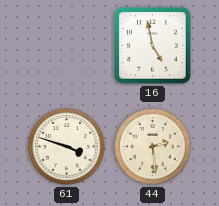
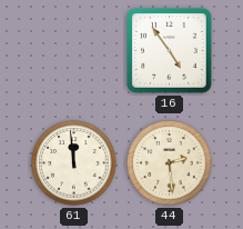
16: 4:58 -> 4:54 (170, 51)
61: 3:48 -> 11:59 (74, 163)
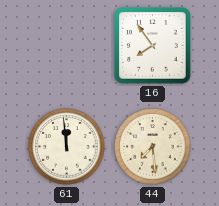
16: 4:54 -> 7:54 (153, 46)
44: 2:29 -> 7:29 (153, 147)
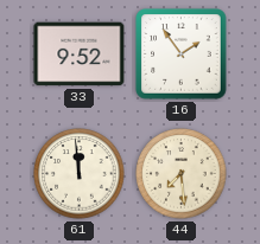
33: none -> 9:52 (80, 54)
16: 7:54 -> 1:54 (182, 54)
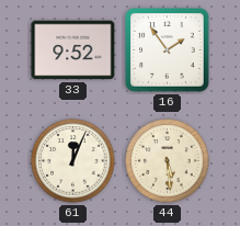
61: 11:59 -> 12:04 (73, 161)
44: 7:29 -> 5:29 (168, 161)
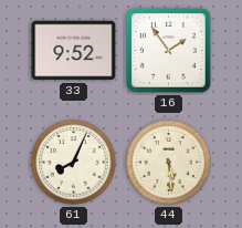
61: 12:04 -> 8:04 (74, 163)
